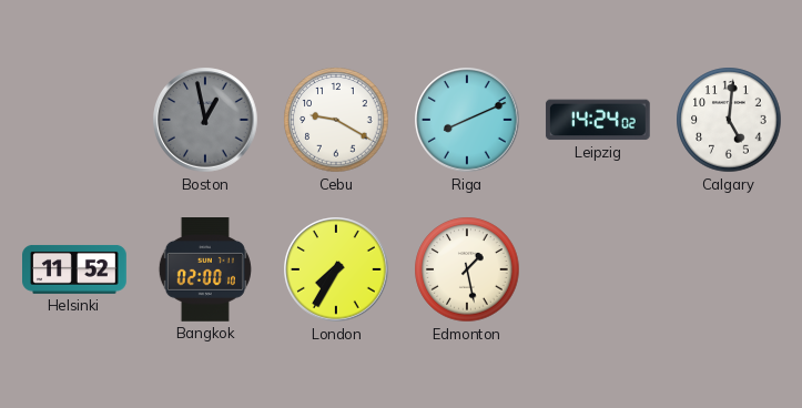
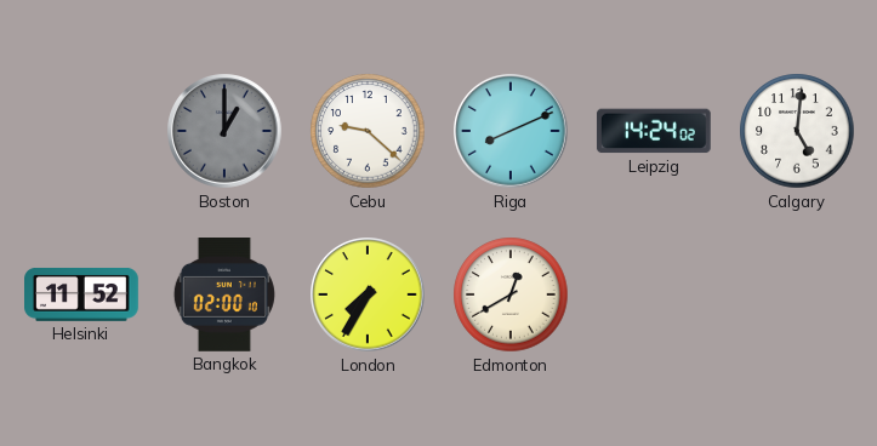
Boston: 12:58 -> 1:00 (224, 131)
Cebu: 9:20 -> 9:22 (368, 131)
Edmonton: 1:28 -> 12:40 (511, 295)
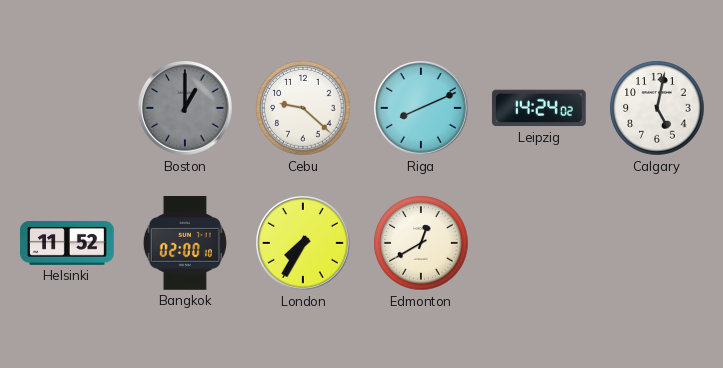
Calgary: 5:01 -> 5:02 (657, 108)
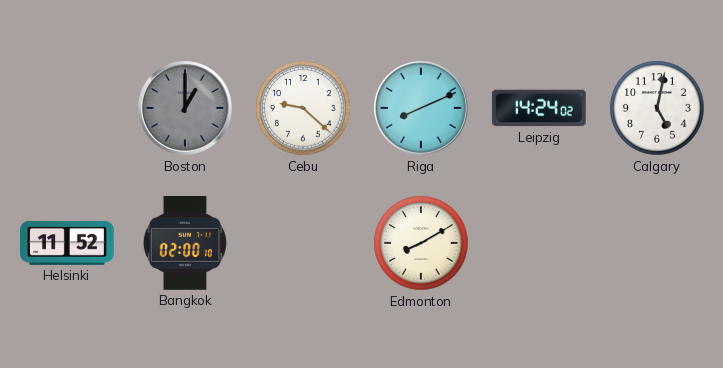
London: 7:35 -> none (303, 243)
Edmonton: 12:40 -> 8:10 (421, 243)
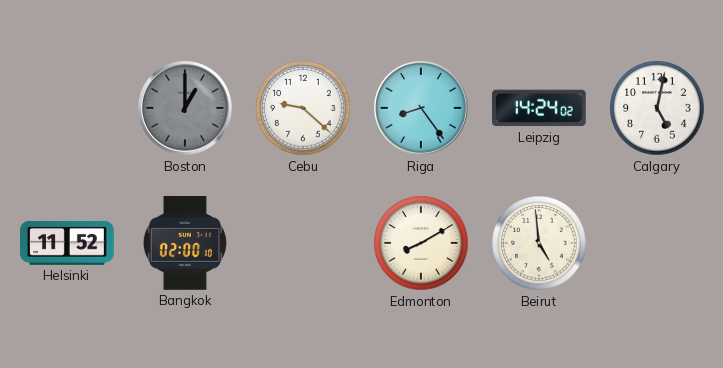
Riga: 8:11 -> 8:24 (421, 108)
Beirut: none -> 4:59 (539, 243)
